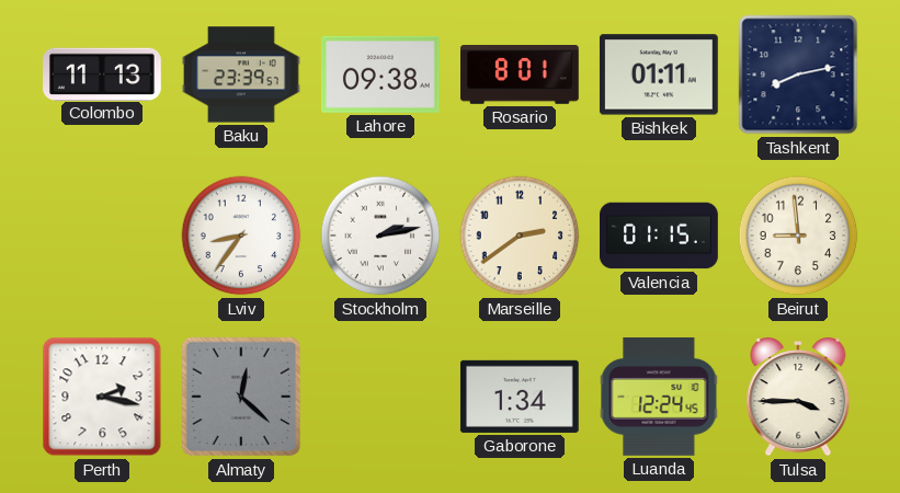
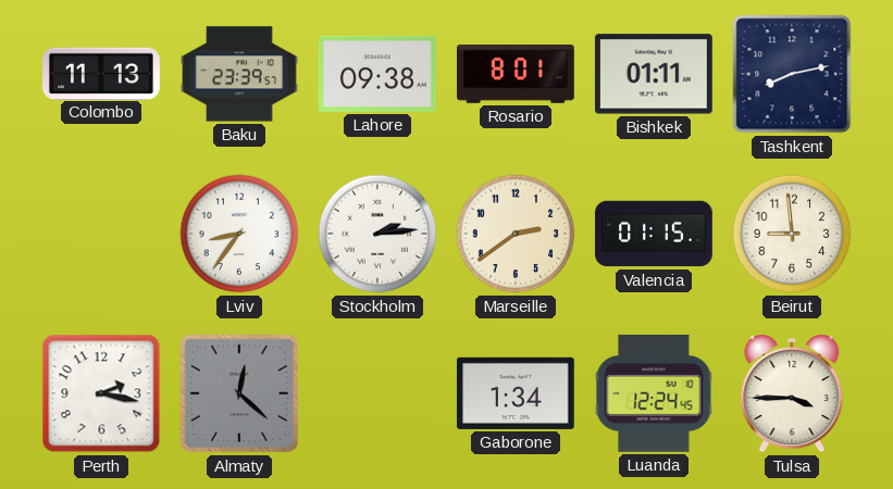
Stockholm: 2:13 -> 2:14 (377, 234)
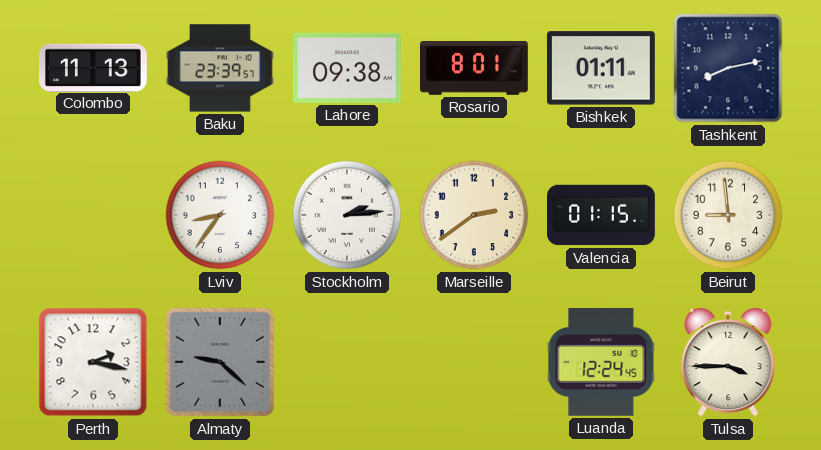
Almaty: 12:22 -> 9:22 (220, 362)
Gaborone: 1:34 -> none (516, 393)
